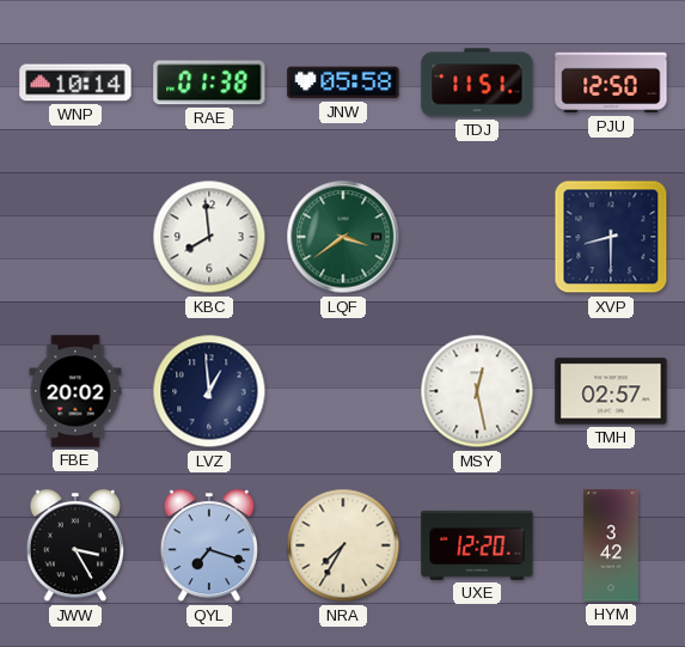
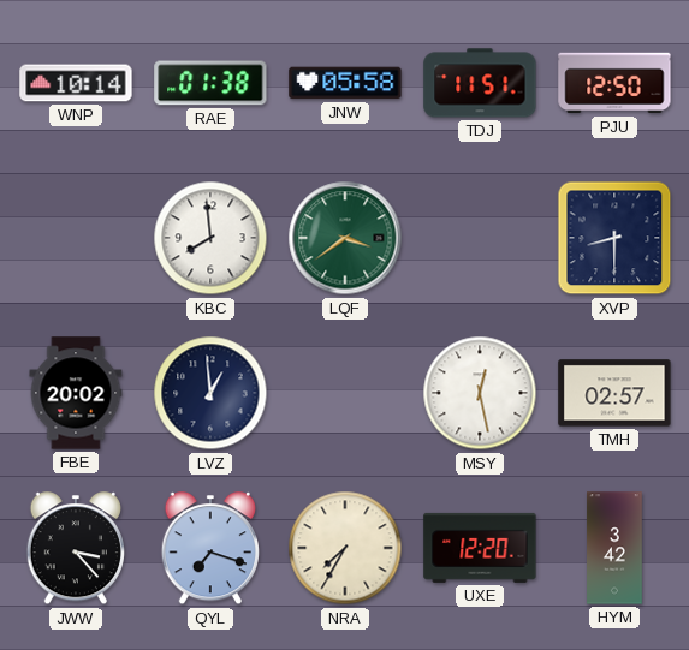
JWW: 3:25 -> 3:23 (75, 549)
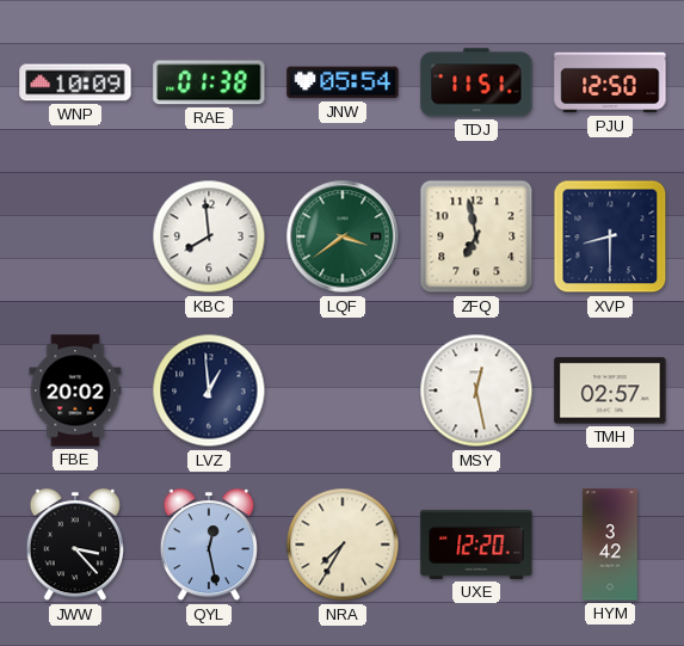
WNP: 10:14 -> 10:09 (75, 82)
JNW: 05:58 -> 05:54 (343, 82)
ZFQ: none -> 6:58 (476, 236)
QYL: 7:18 -> 12:28 (208, 546)
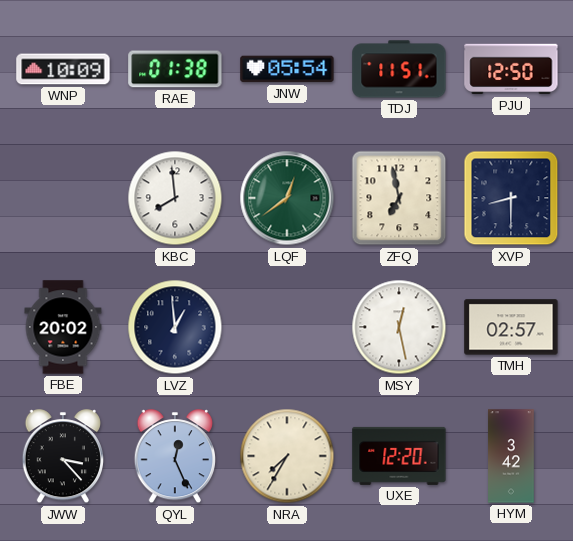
LQF: 3:39 -> 12:39 (287, 198)
QYL: 12:28 -> 12:26 (174, 457)
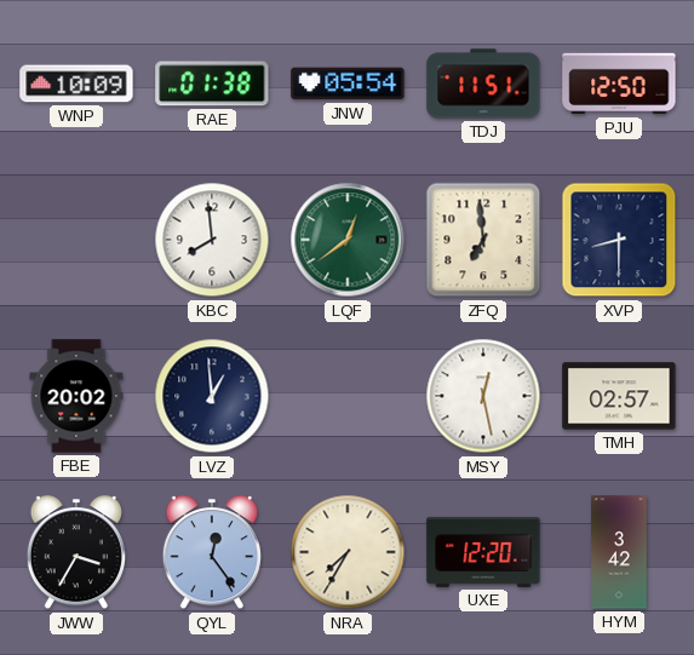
ZFQ: 6:58 -> 6:59 (483, 240)
JWW: 3:23 -> 3:35 (75, 553)
QYL: 12:26 -> 12:24 (211, 553)
